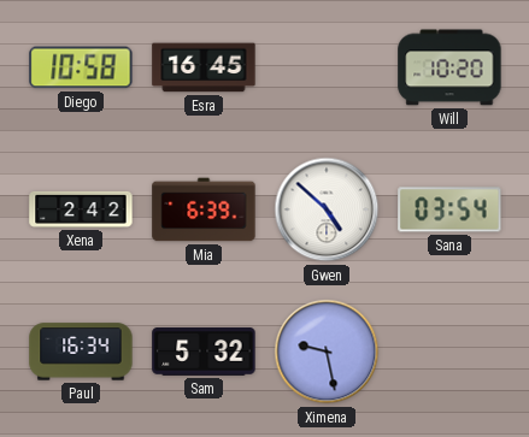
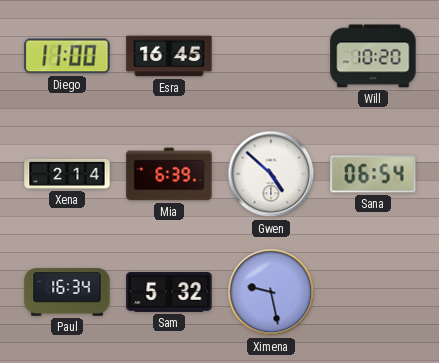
Diego: 10:58 -> 11:00 (67, 56)
Xena: 2:42 -> 2:14 (67, 174)
Sana: 03:54 -> 06:54 (373, 174)
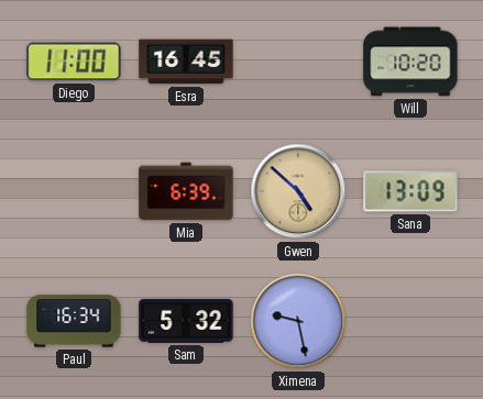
Xena: 2:14 -> none (67, 174)
Gwen dial: white -> champagne (298, 191)
Sana: 06:54 -> 13:09 (410, 191)
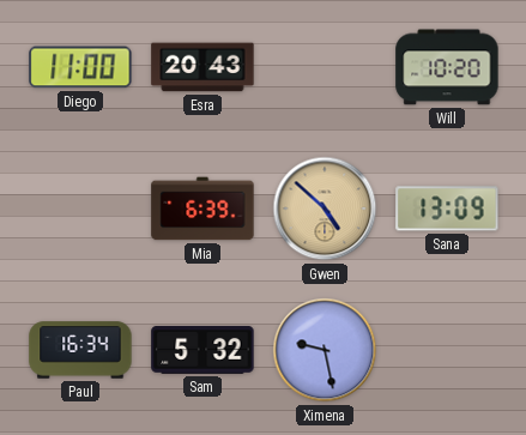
Esra: 16:45 -> 20:43 (202, 67)
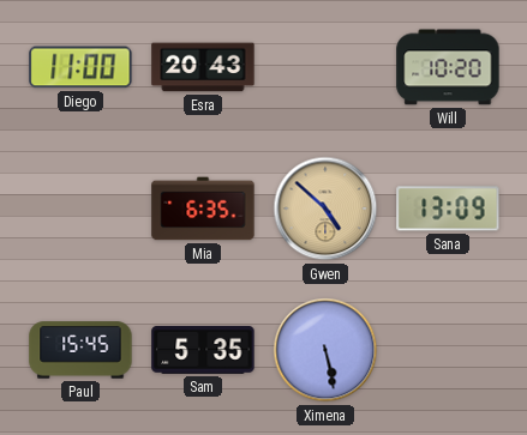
Mia: 6:39 -> 6:35 (203, 209)
Paul: 16:34 -> 15:45 (80, 350)
Sam: 5:32 -> 5:35 (203, 351)
Ximena: 9:28 -> 5:28 (325, 350)
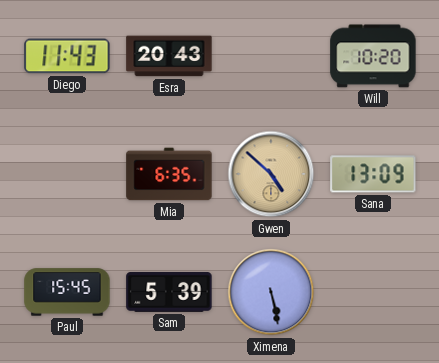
Diego: 11:00 -> 11:43 (67, 56)
Sam: 5:35 -> 5:39 (169, 293)
